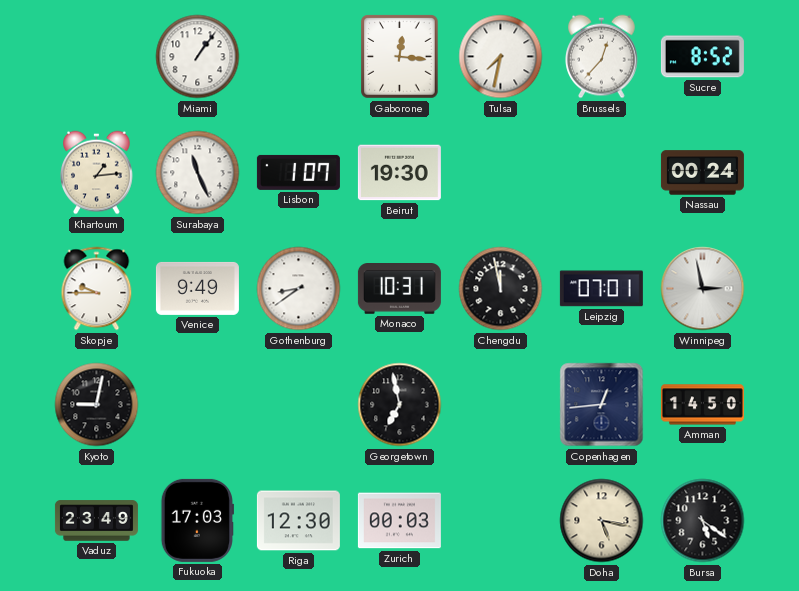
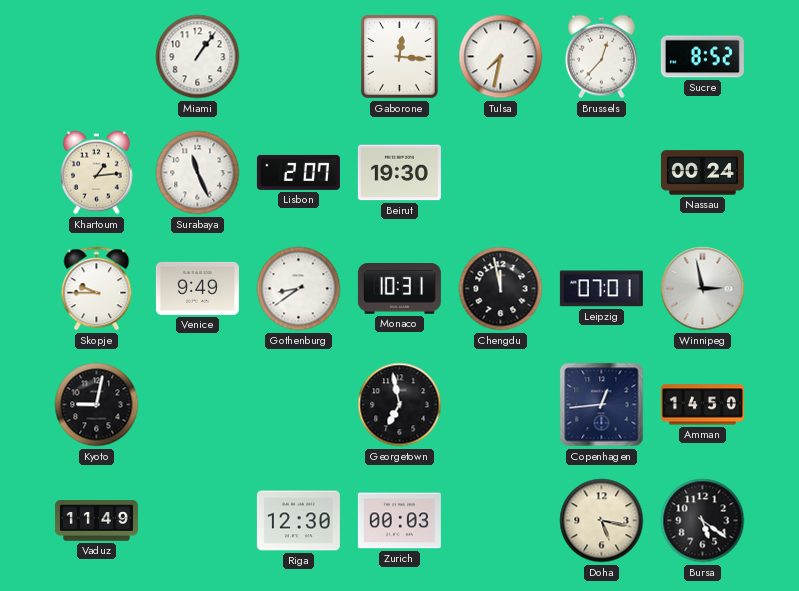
Lisbon: 1:07 -> 2:07 (298, 172)
Vaduz: 23:49 -> 11:49 (96, 521)
Fukuoka: 17:03 -> none (197, 520)
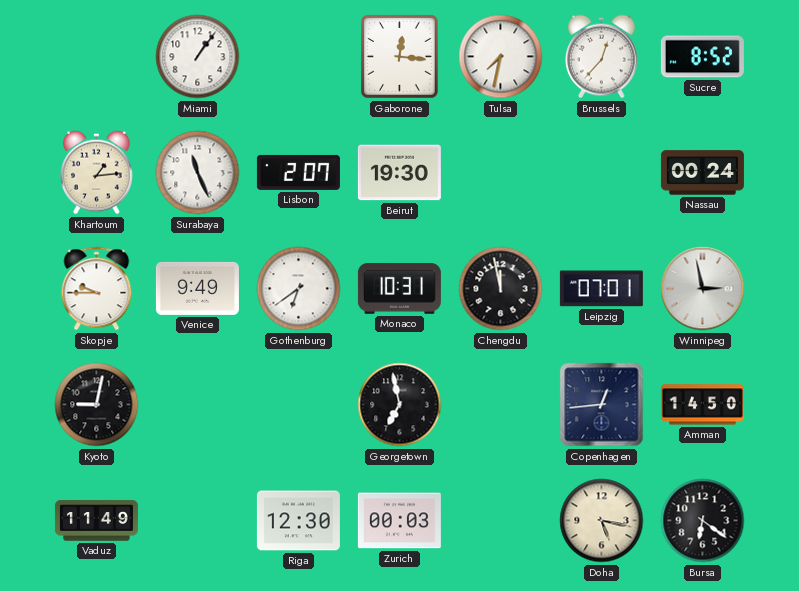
Gothenburg: 8:39 -> 6:39 (299, 289)
Bursa: 5:21 -> 6:21 (703, 521)
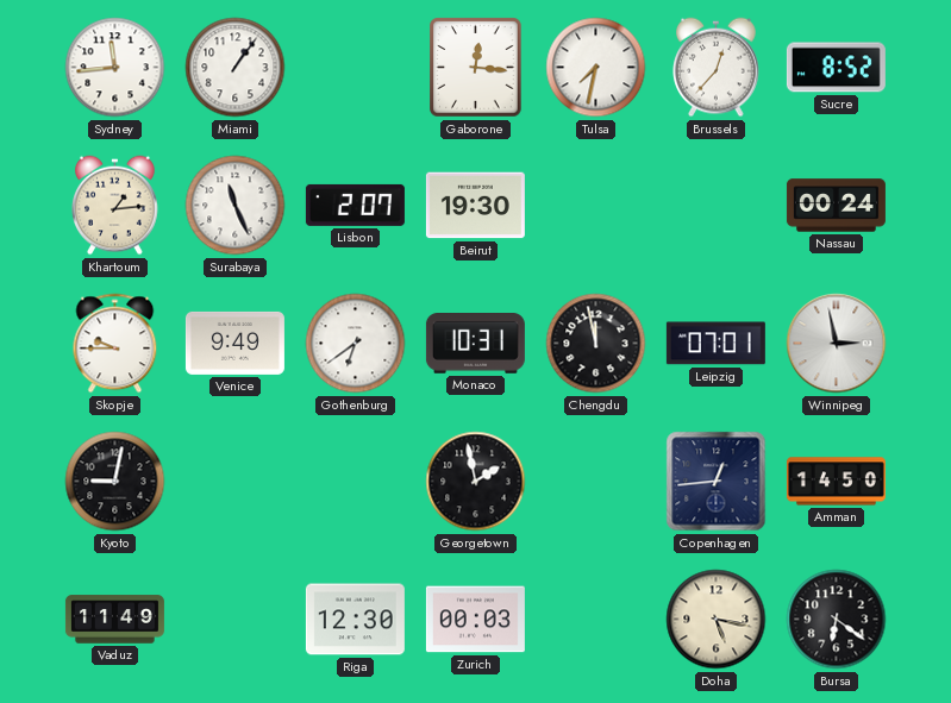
Sydney: none -> 11:44 (115, 68)
Georgetown: 6:58 -> 1:58 (476, 482)
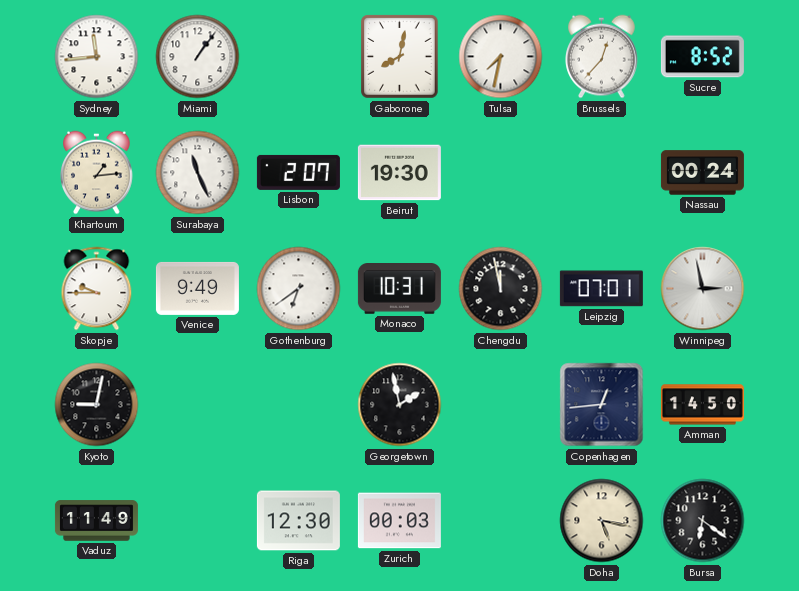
Gaborone: 12:16 -> 8:02 (400, 57)
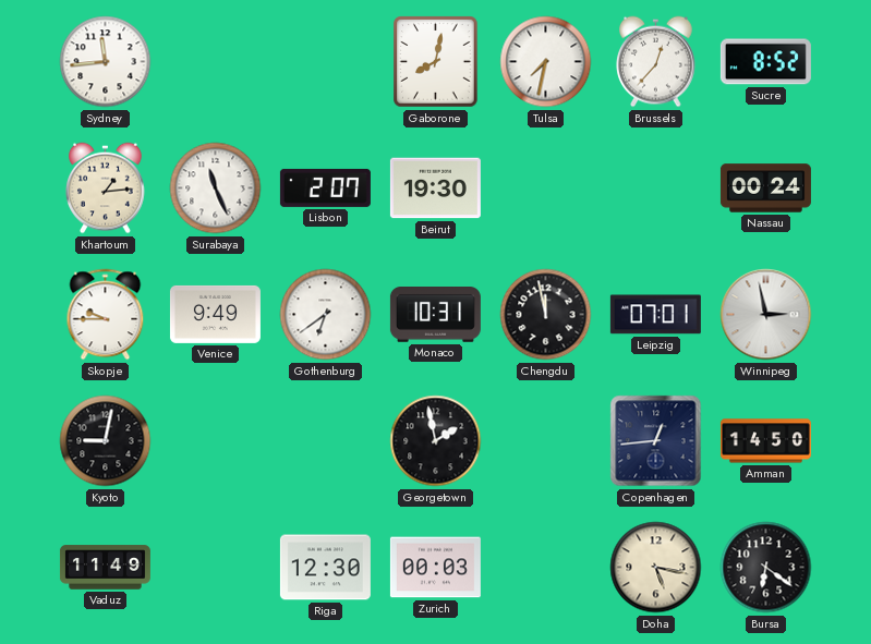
Miami: 1:06 -> none (198, 57)
